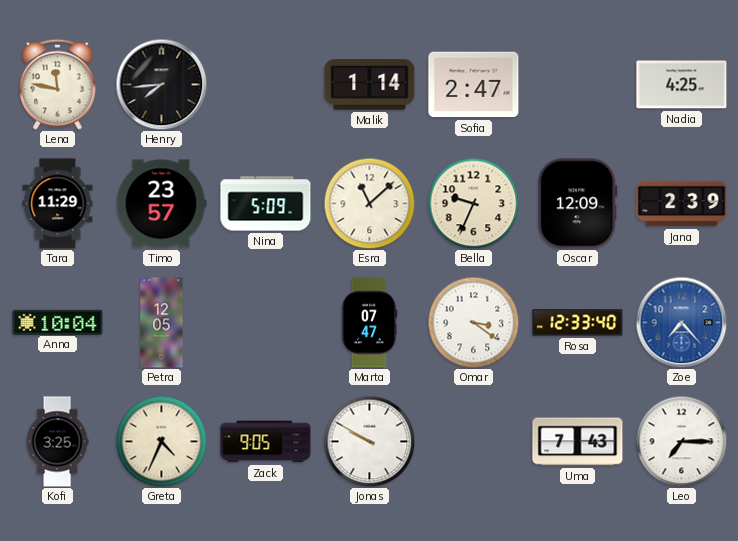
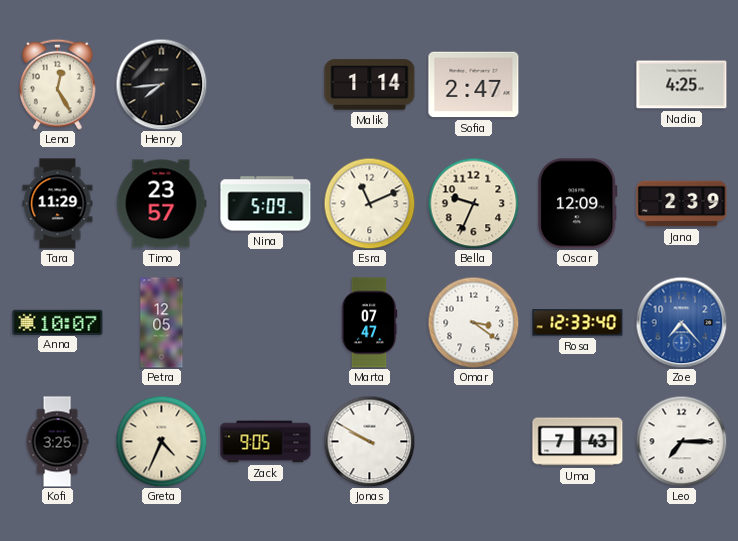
Lena: 11:47 -> 12:25 (58, 84)
Esra: 11:08 -> 11:11 (369, 203)
Anna: 10:04 -> 10:07 (58, 322)
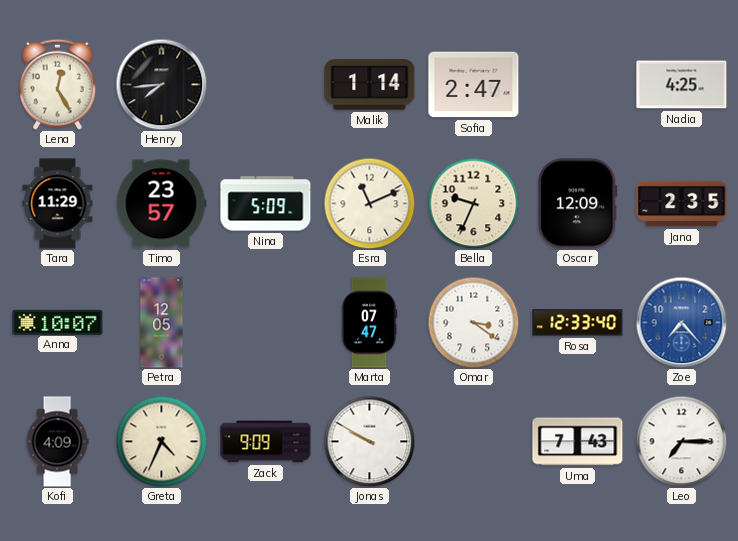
Jana: 2:39 -> 2:35 (682, 204)
Kofi: 3:25 -> 4:09 (57, 442)
Zack: 9:05 -> 9:09 (266, 442)
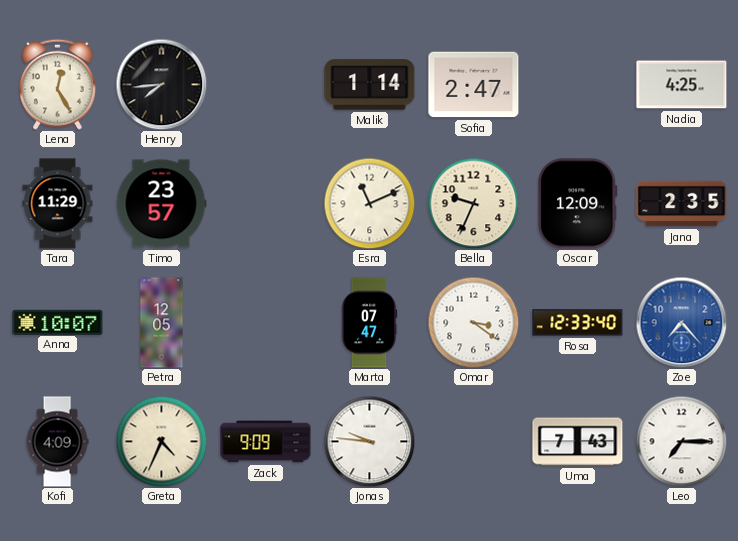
Nina: 5:09 -> none (266, 204)
Jonas: 9:50 -> 9:46 (369, 441)
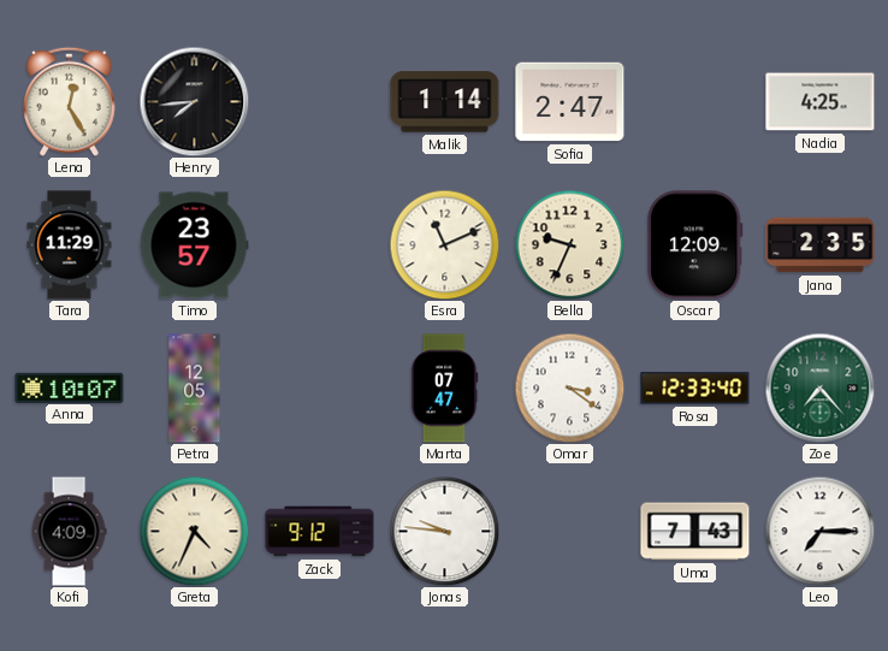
Zoe dial: blue -> green (819, 387)
Zack: 9:09 -> 9:12 (320, 532)
